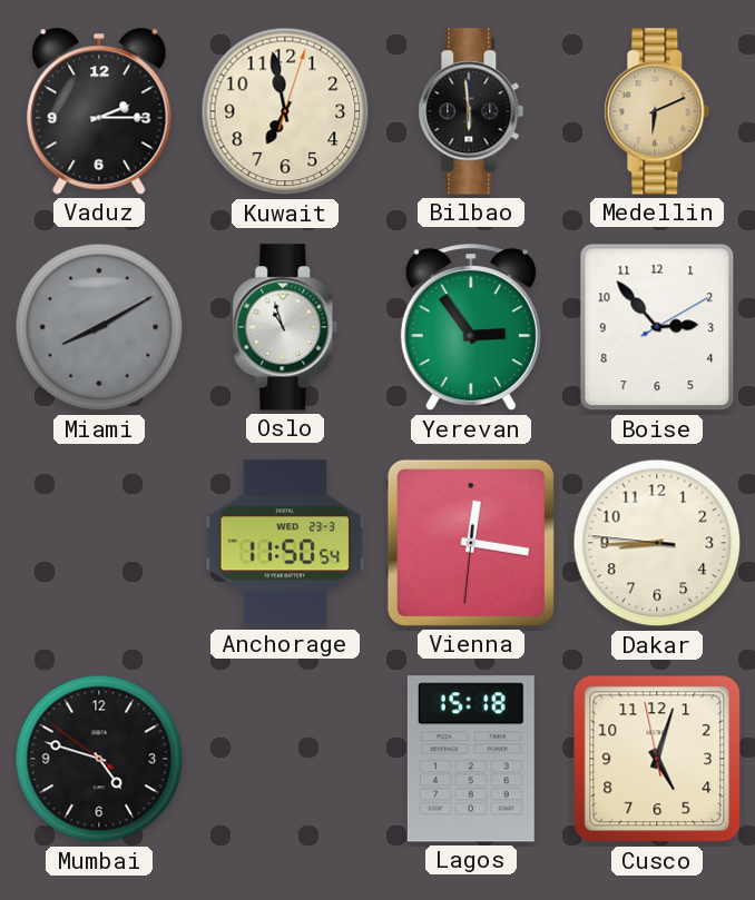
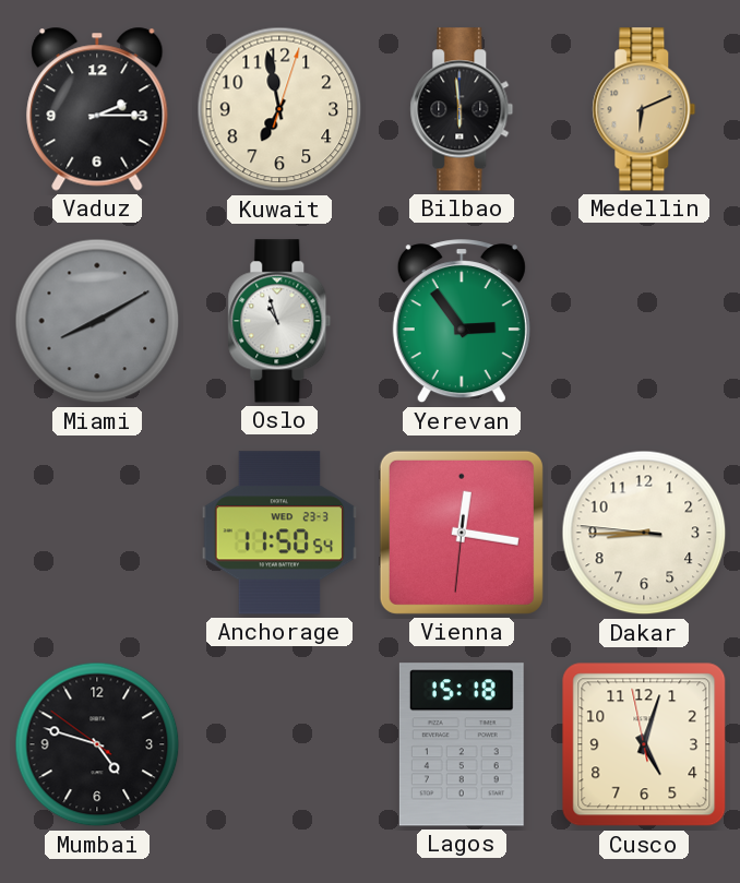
Boise: 2:53 -> none (657, 327)
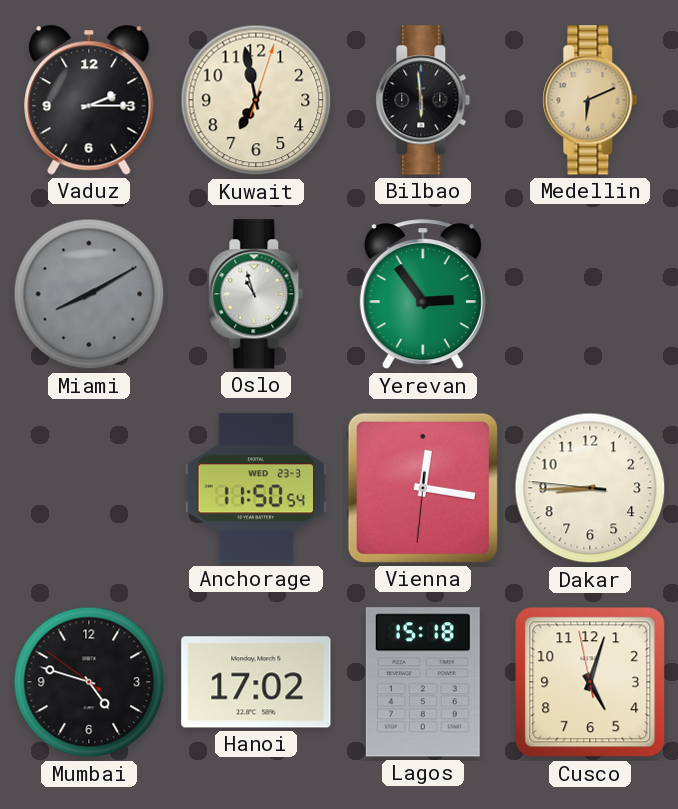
Hanoi: none -> 17:02 (256, 682)
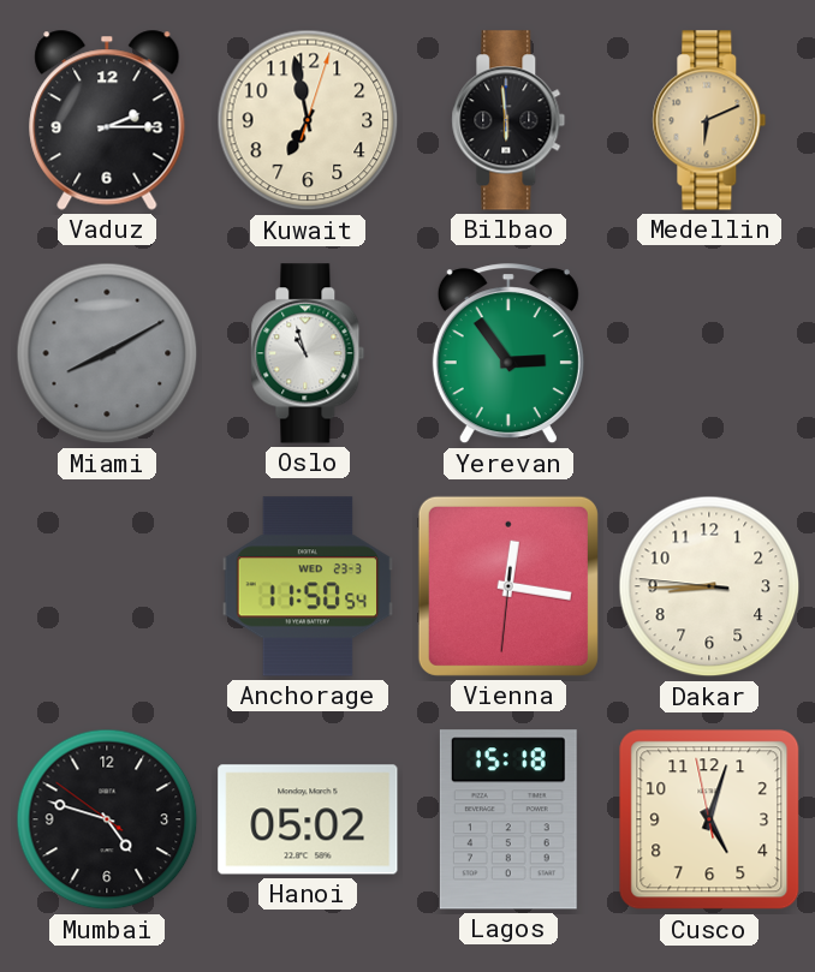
Hanoi: 17:02 -> 05:02 (308, 819)
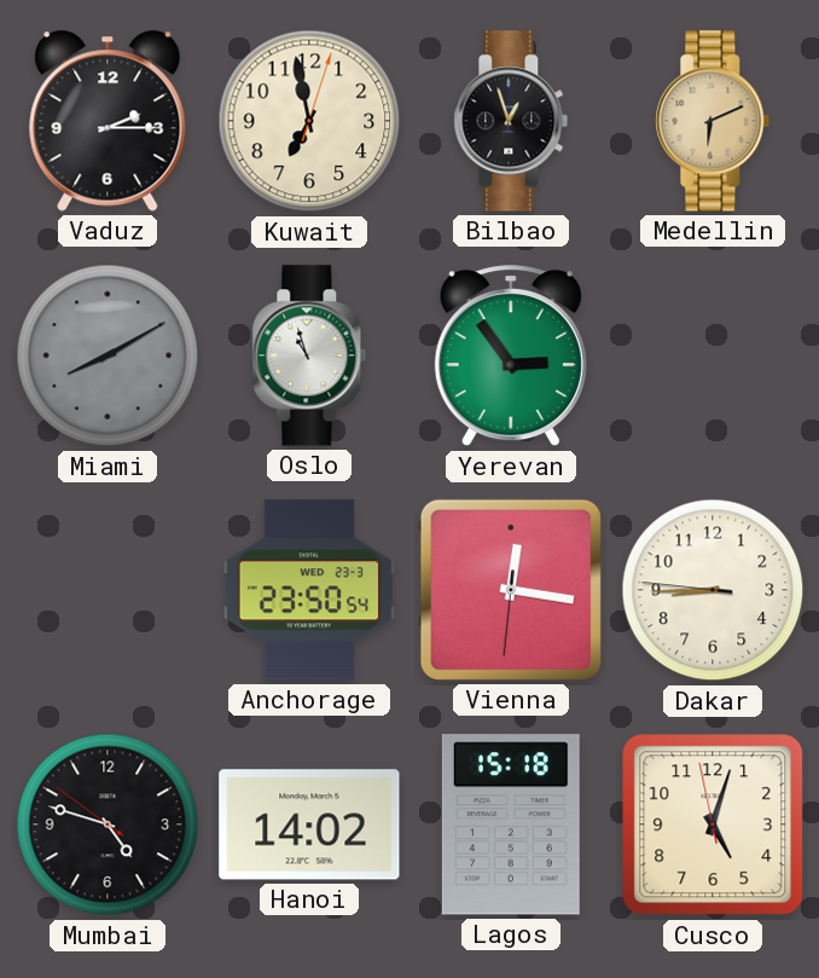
Bilbao: 5:59 -> 12:57 (511, 121)
Anchorage: 11:50 -> 23:50 (309, 590)
Hanoi: 05:02 -> 14:02 (309, 824)
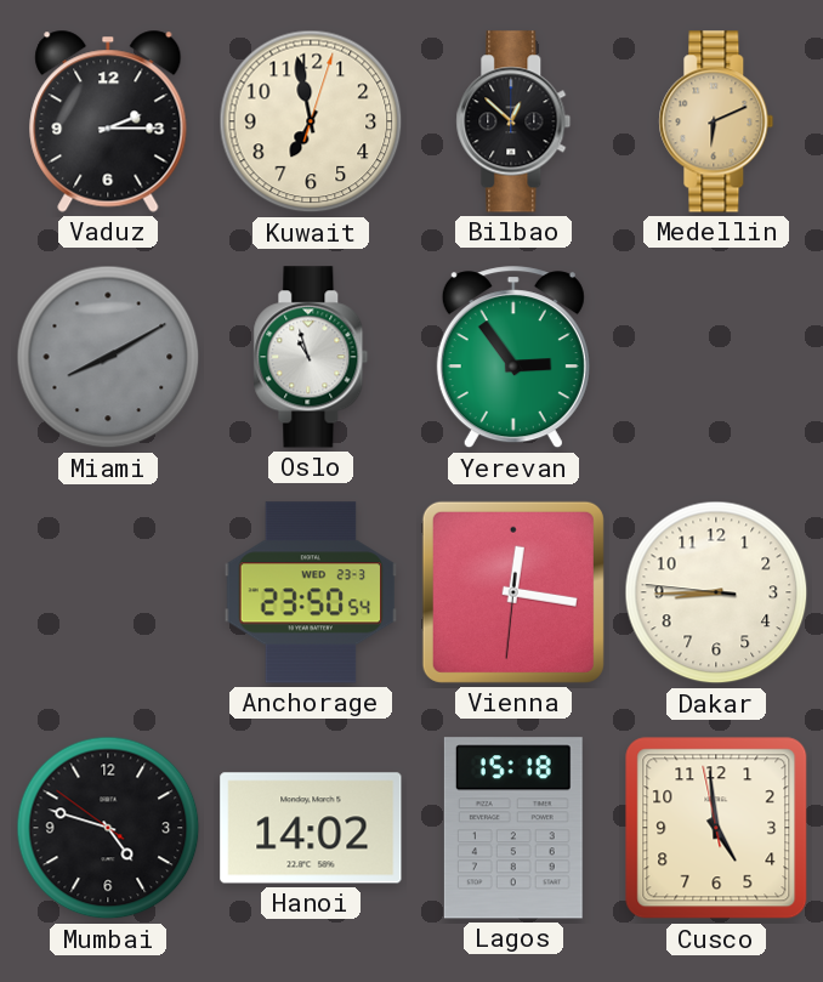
Bilbao: 12:57 -> 12:52 (513, 121)
Cusco: 5:02 -> 4:58 (716, 828)
